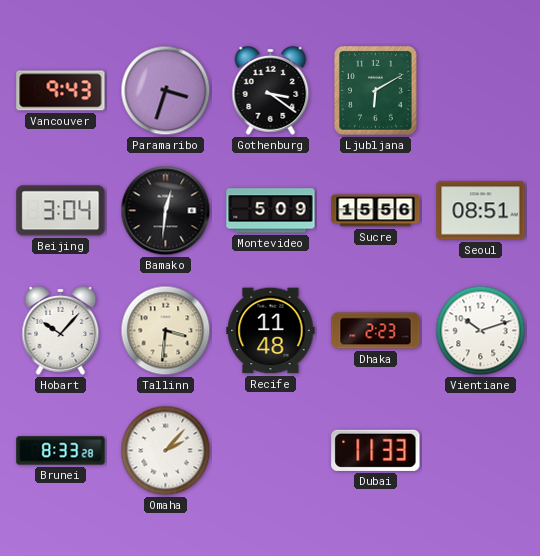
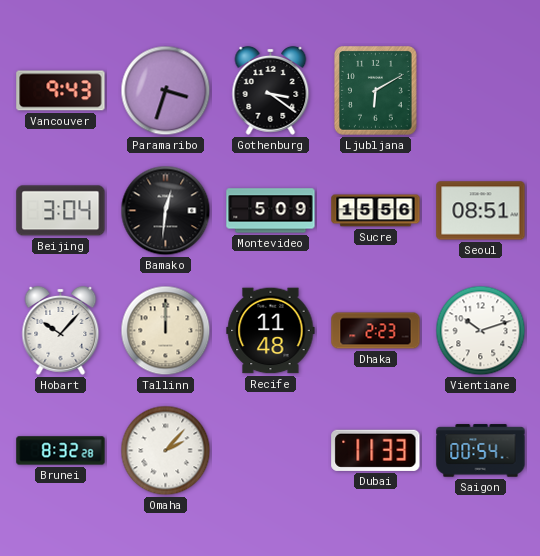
Tallinn: 3:31 -> 12:00 (166, 331)
Brunei: 8:33 -> 8:32 (61, 451)
Saigon: none -> 00:54 (481, 451)
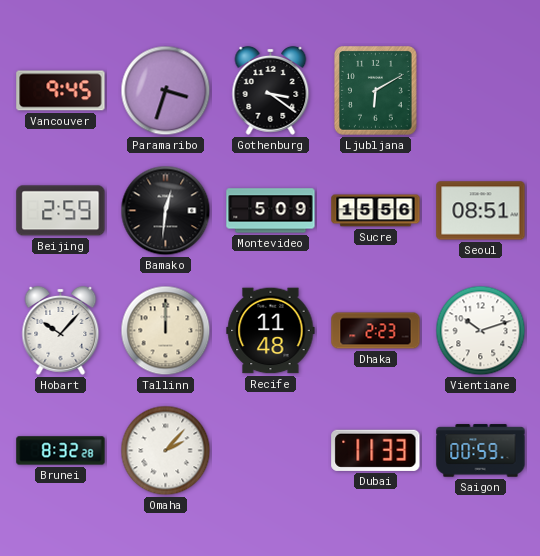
Vancouver: 9:43 -> 9:45 (61, 91)
Beijing: 3:04 -> 2:59 (61, 211)
Saigon: 00:54 -> 00:59 (481, 451)
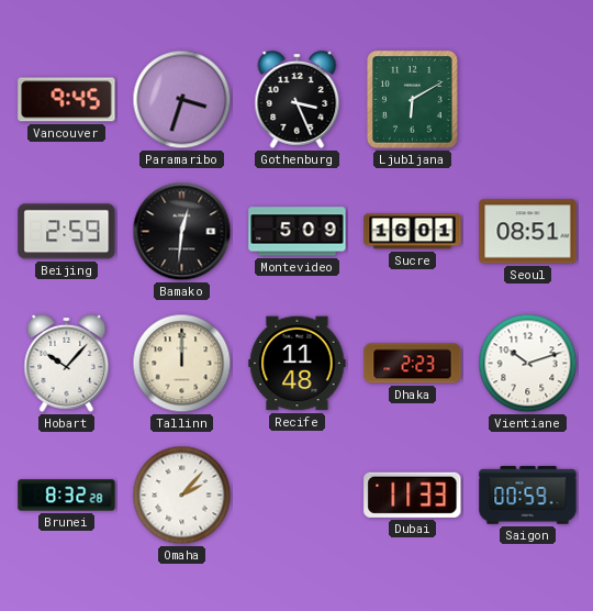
Gothenburg: 3:21 -> 3:26 (298, 99)
Sucre: 15:56 -> 16:01 (413, 232)
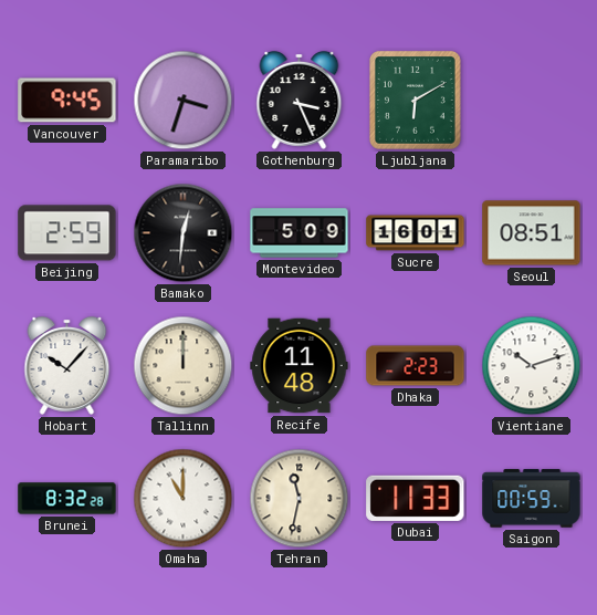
Omaha: 2:07 -> 11:00 (184, 499)
Tehran: none -> 11:32 (300, 499)
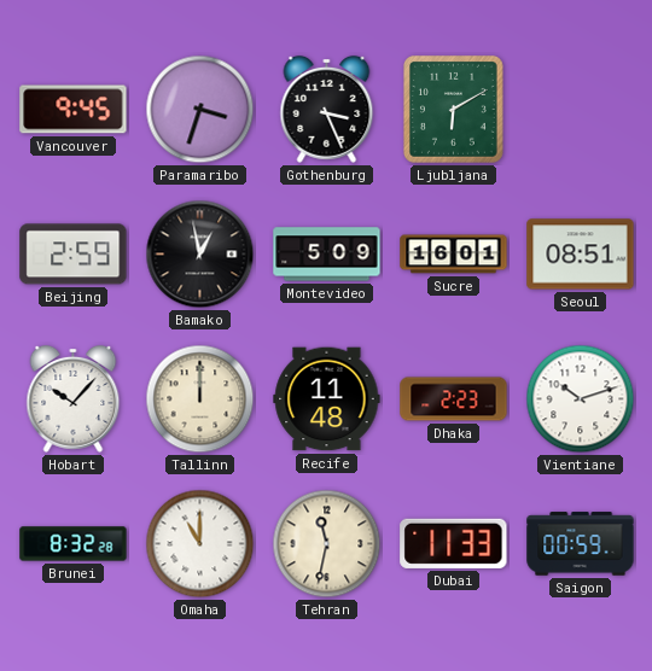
Bamako: 12:31 -> 12:58 (200, 255)
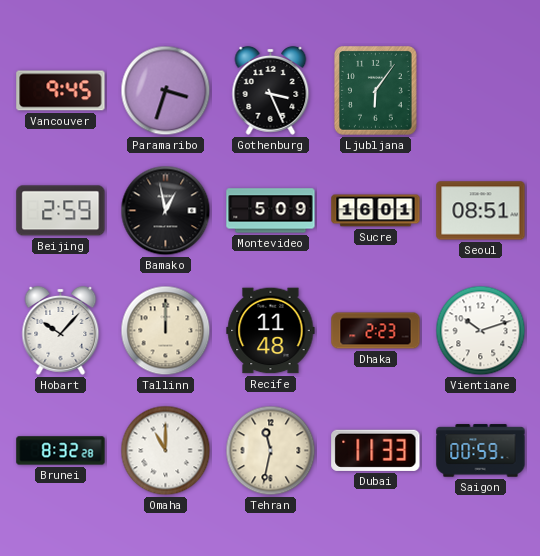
Ljubljana: 6:10 -> 6:06 (375, 90)
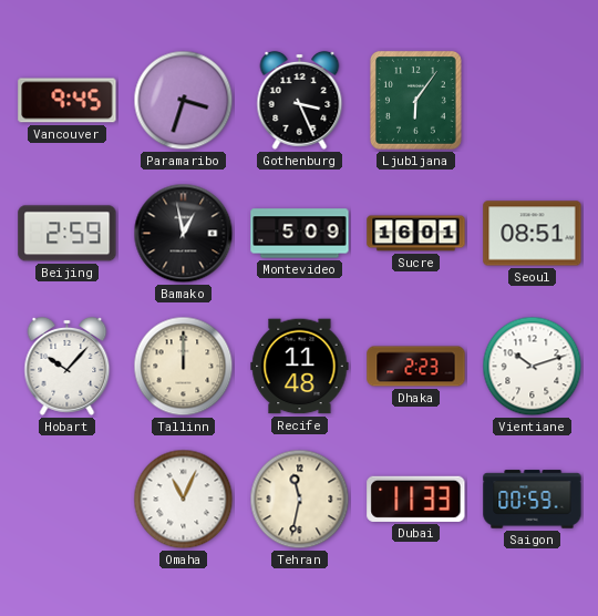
Brunei: 8:32 -> none (61, 451)
Omaha: 11:00 -> 11:04 (184, 500)
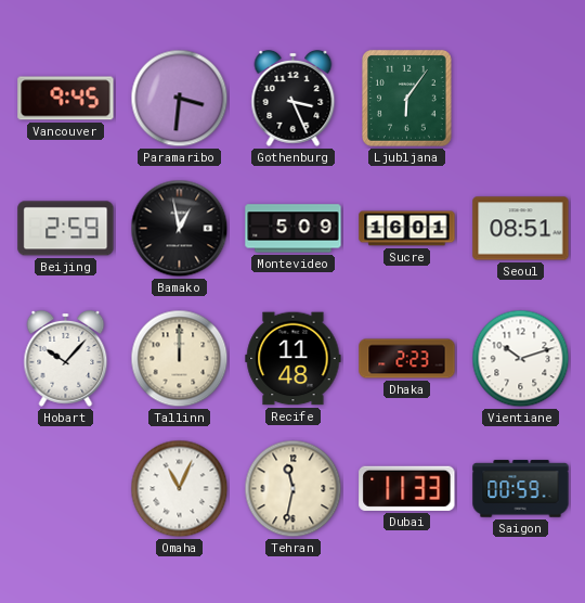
Paramaribo: 3:33 -> 3:31 (180, 99)
